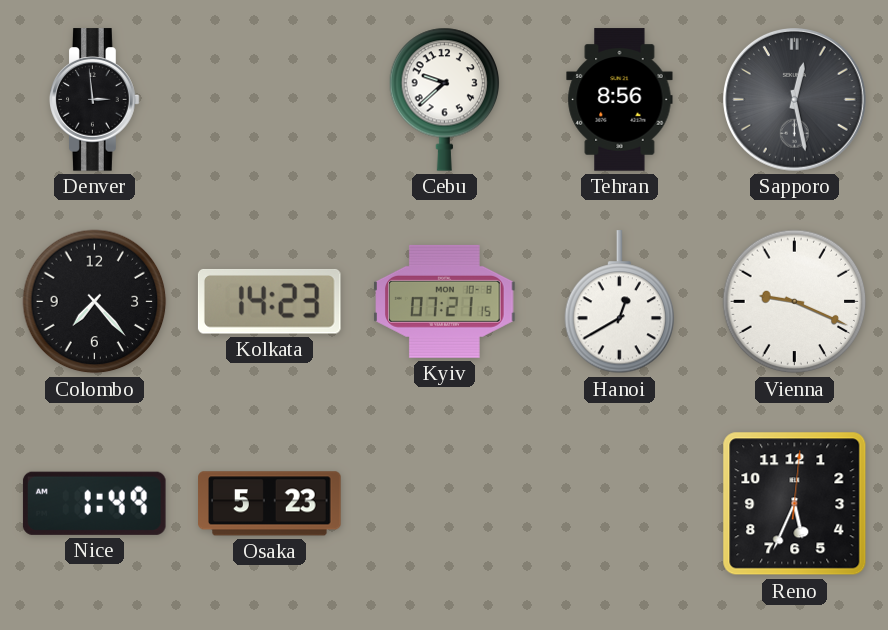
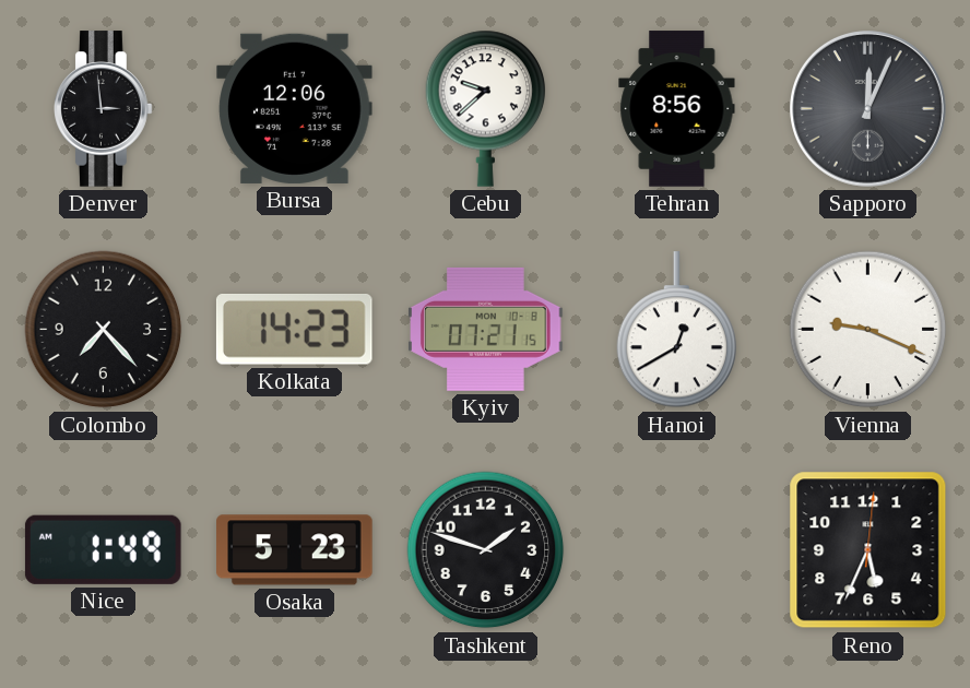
Bursa: none -> 12:06 (295, 108)
Sapporo: 12:28 -> 12:04 (868, 109)
Tashkent: none -> 1:48 (486, 550)
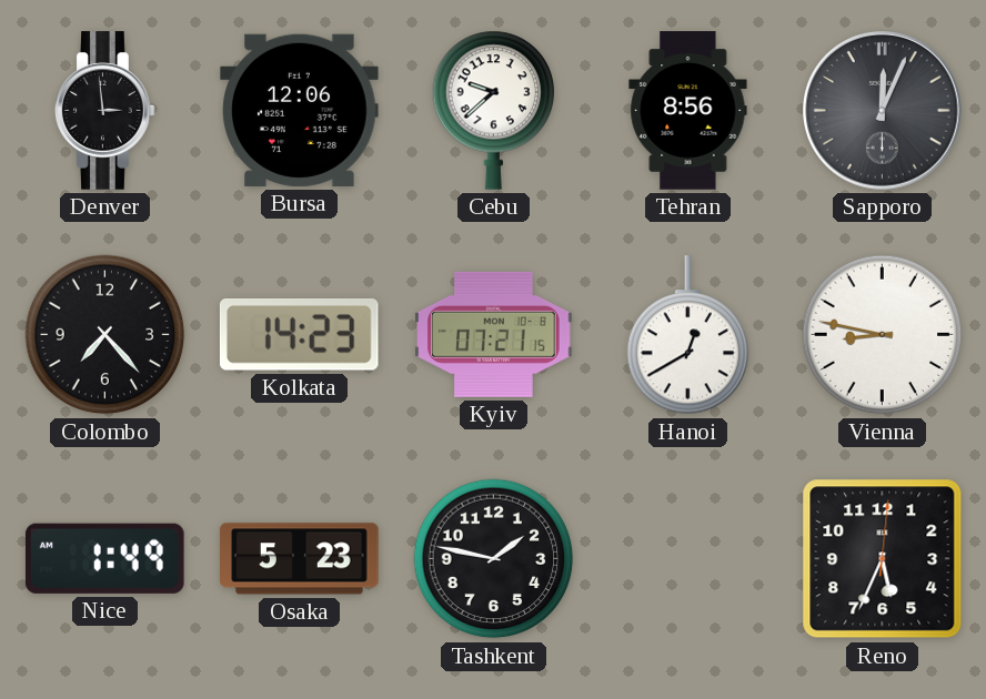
Vienna: 9:19 -> 8:47 (883, 335)
Tashkent: 1:48 -> 1:47 (494, 559)
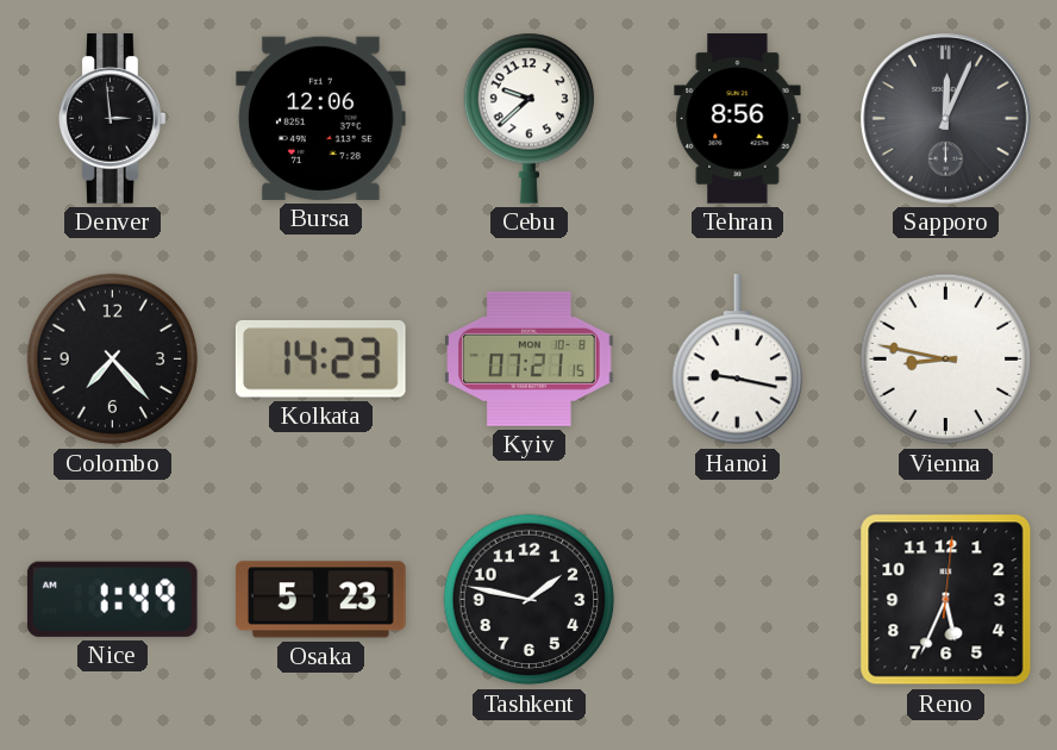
Hanoi: 12:40 -> 9:17 (738, 360)
